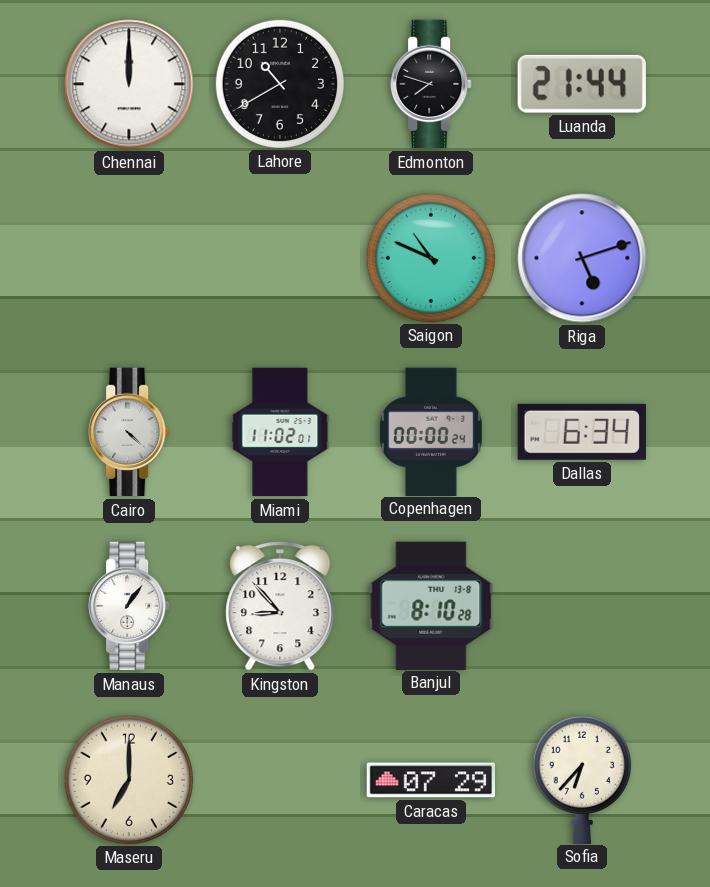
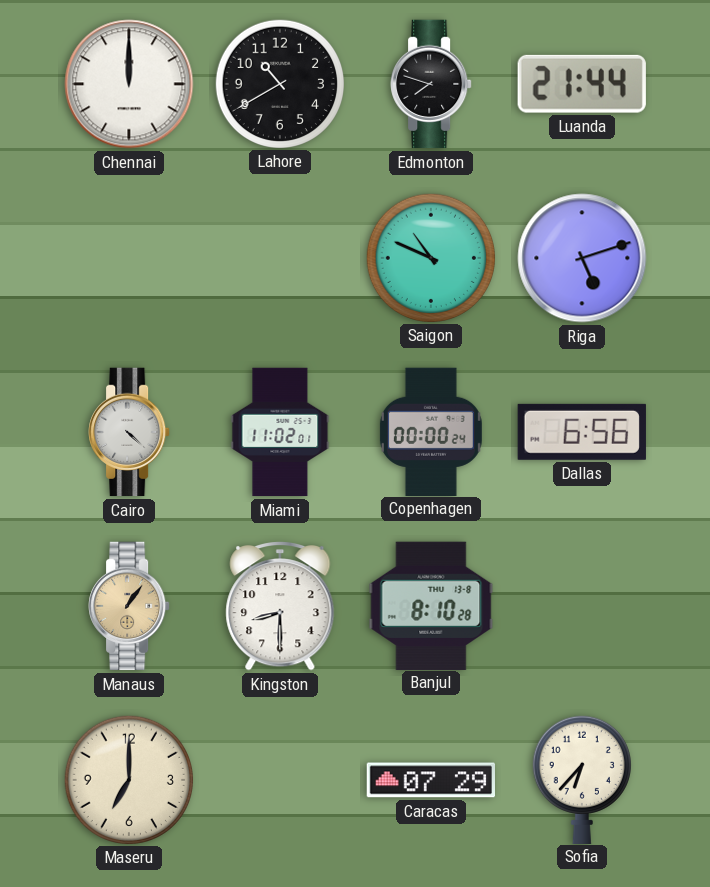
Dallas: 6:34 -> 6:56 (582, 432)
Manaus dial: white -> champagne (129, 606)
Kingston: 8:53 -> 8:30 (280, 607)
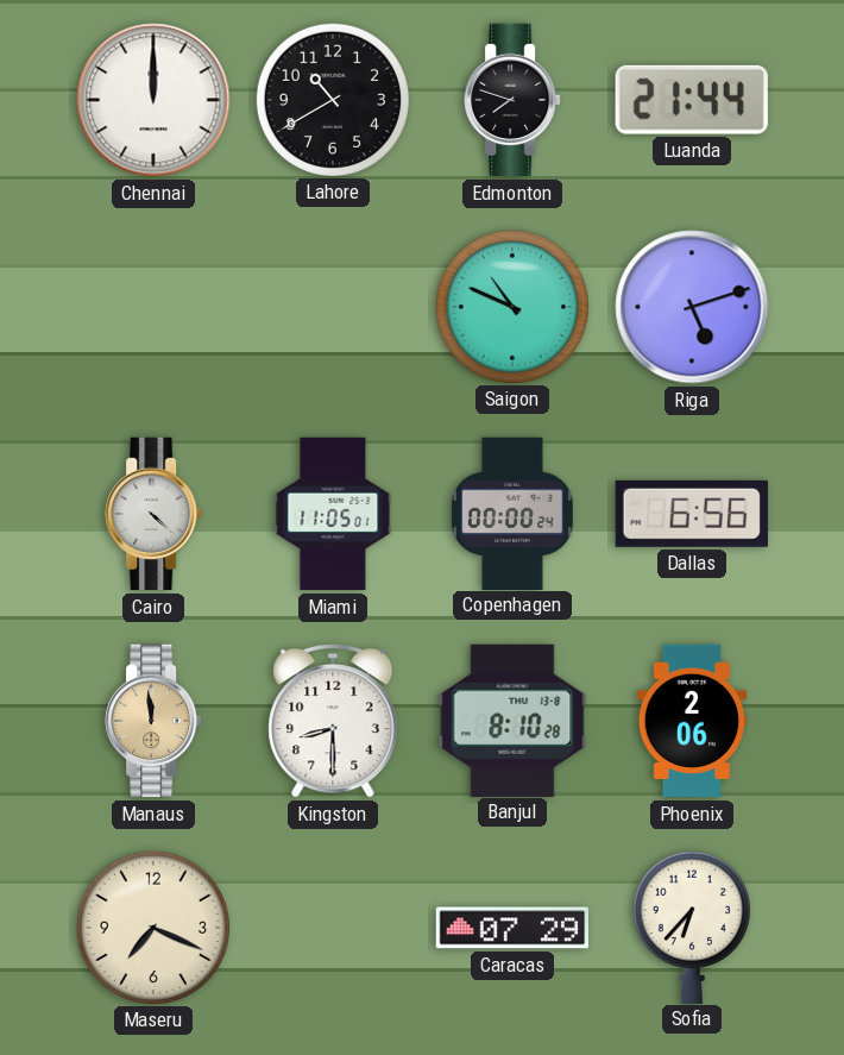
Miami: 11:02 -> 11:05 (333, 514)
Manaus: 1:06 -> 11:59 (153, 721)
Phoenix: none -> 2:06 (692, 721)
Maseru: 7:00 -> 7:19 (152, 927)
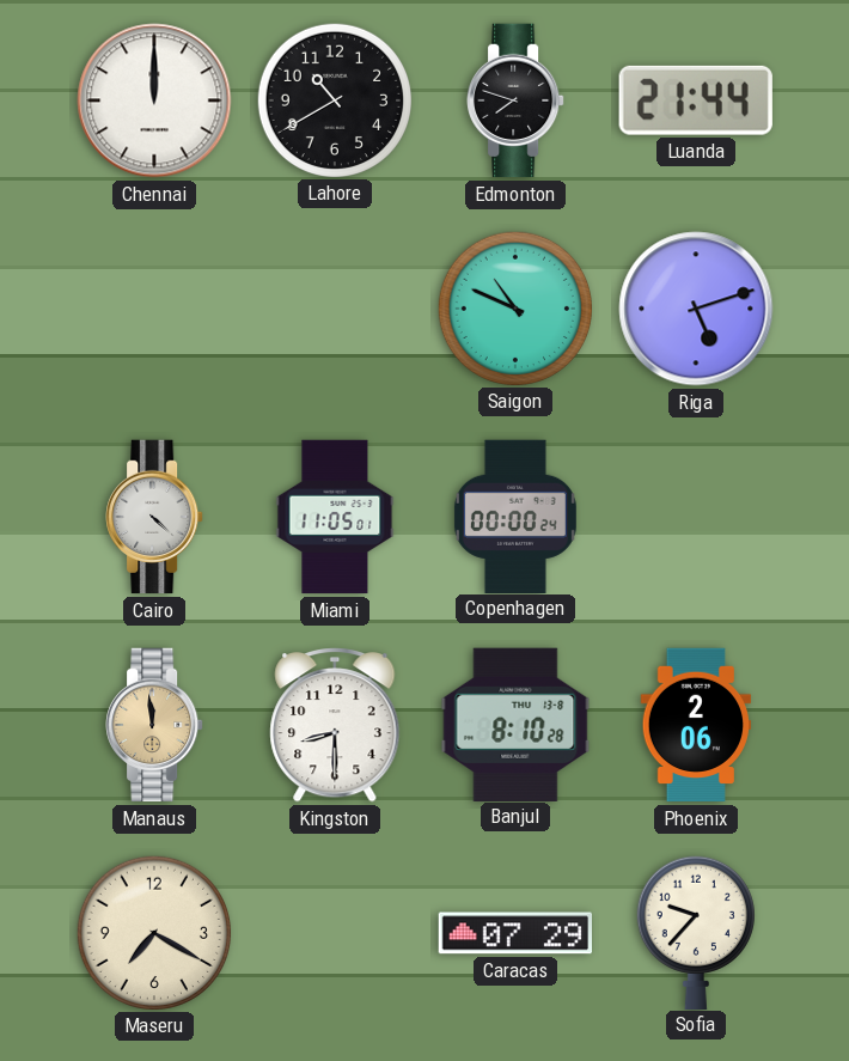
Dallas: 6:56 -> none (692, 514)
Maseru: 7:19 -> 7:20 (153, 932)
Sofia: 6:37 -> 9:37 (696, 932)
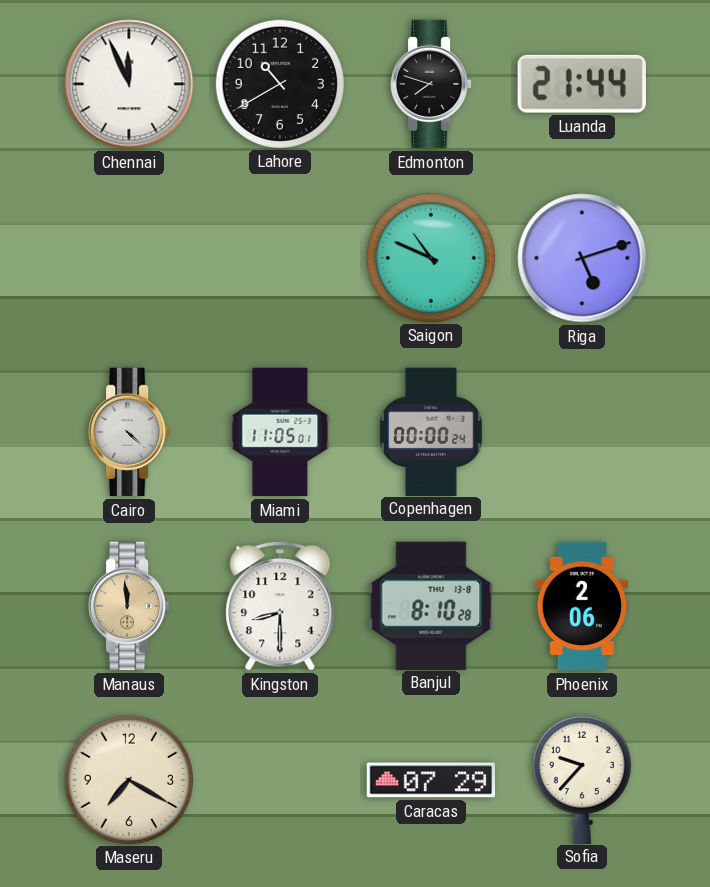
Chennai: 12:00 -> 11:56 (129, 84)
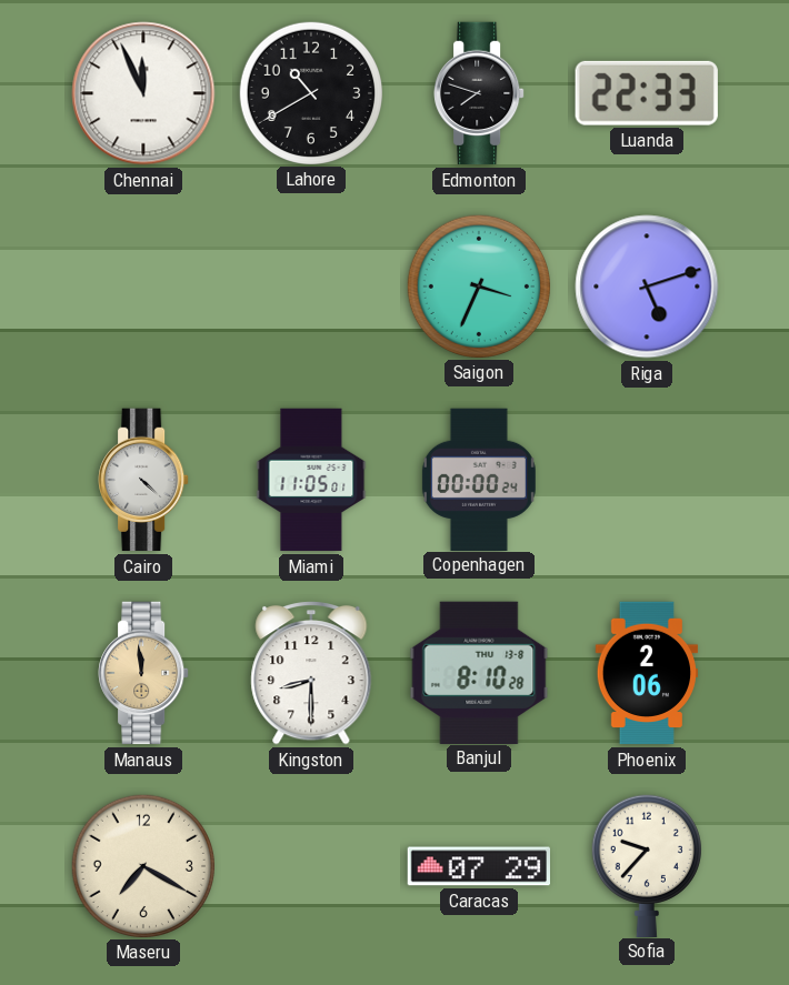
Luanda: 21:44 -> 22:33 (647, 93)
Saigon: 10:49 -> 3:34 (478, 285)
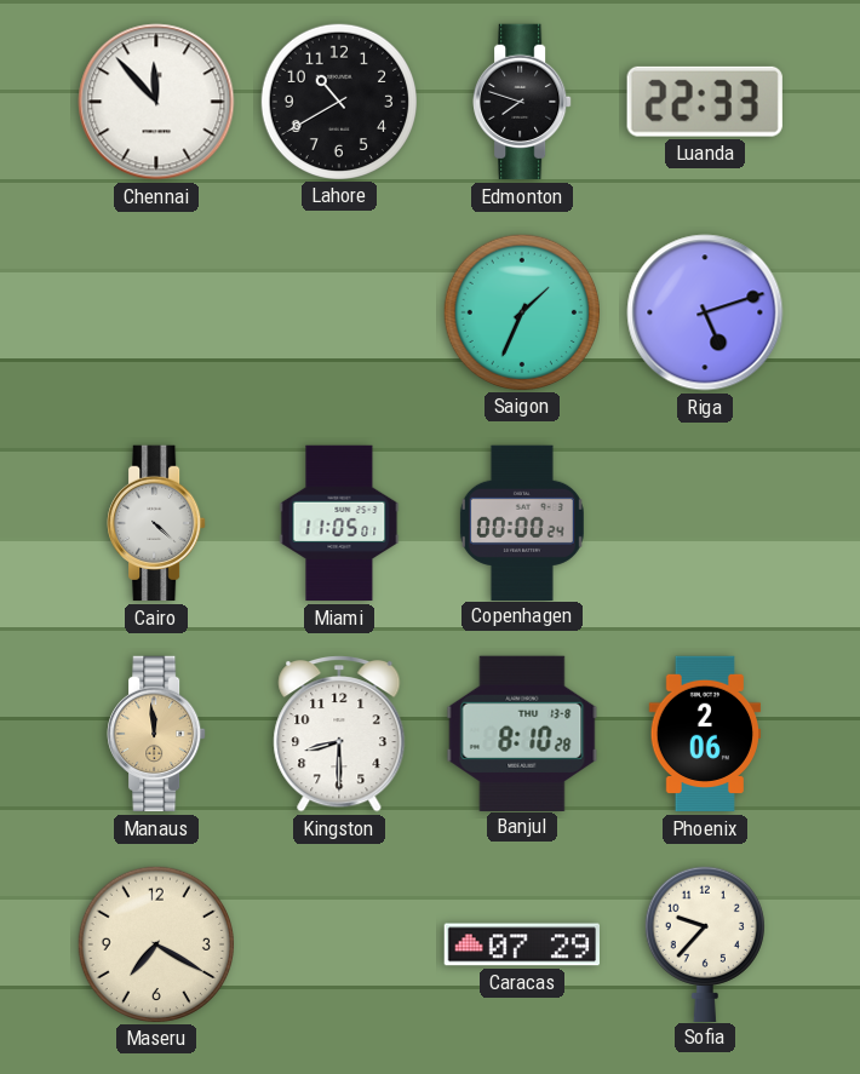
Chennai: 11:56 -> 11:53 (156, 102)
Saigon: 3:34 -> 1:34 (521, 311)
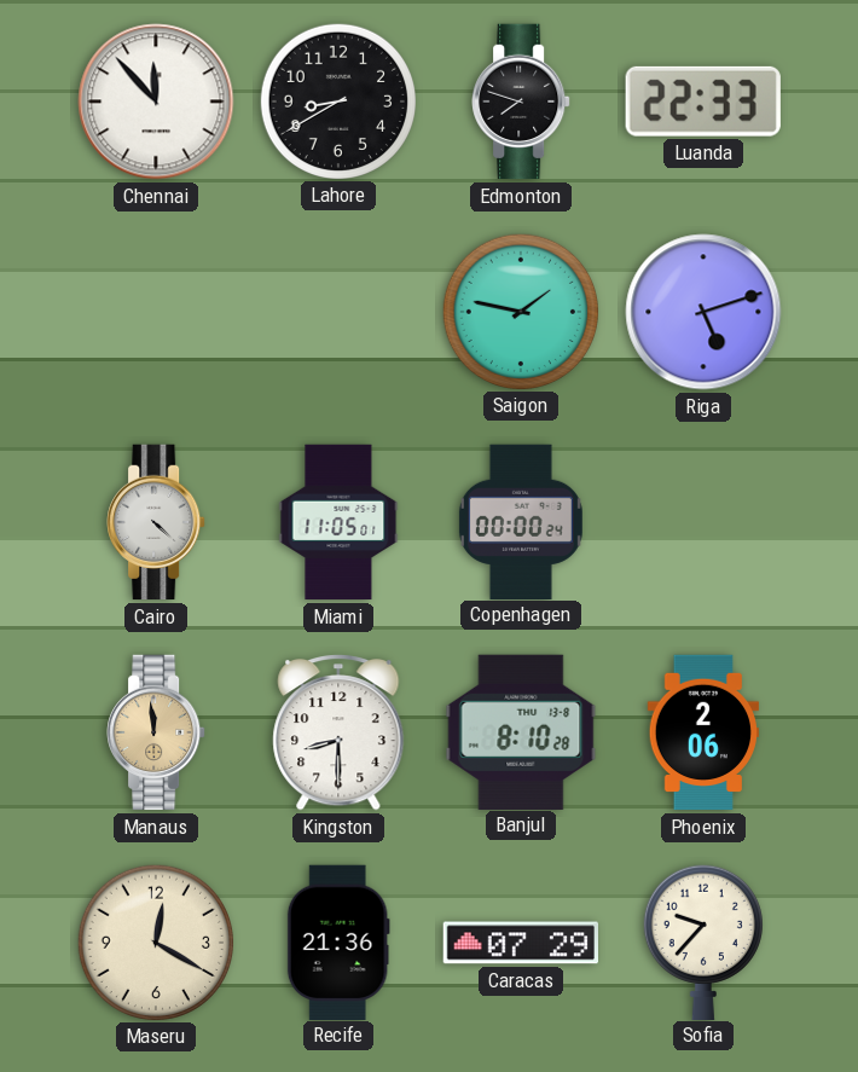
Lahore: 10:40 -> 8:40 (337, 100)
Saigon: 1:34 -> 1:47 (520, 311)
Maseru: 7:20 -> 12:20 (155, 941)
Recife: none -> 21:36 (338, 941)
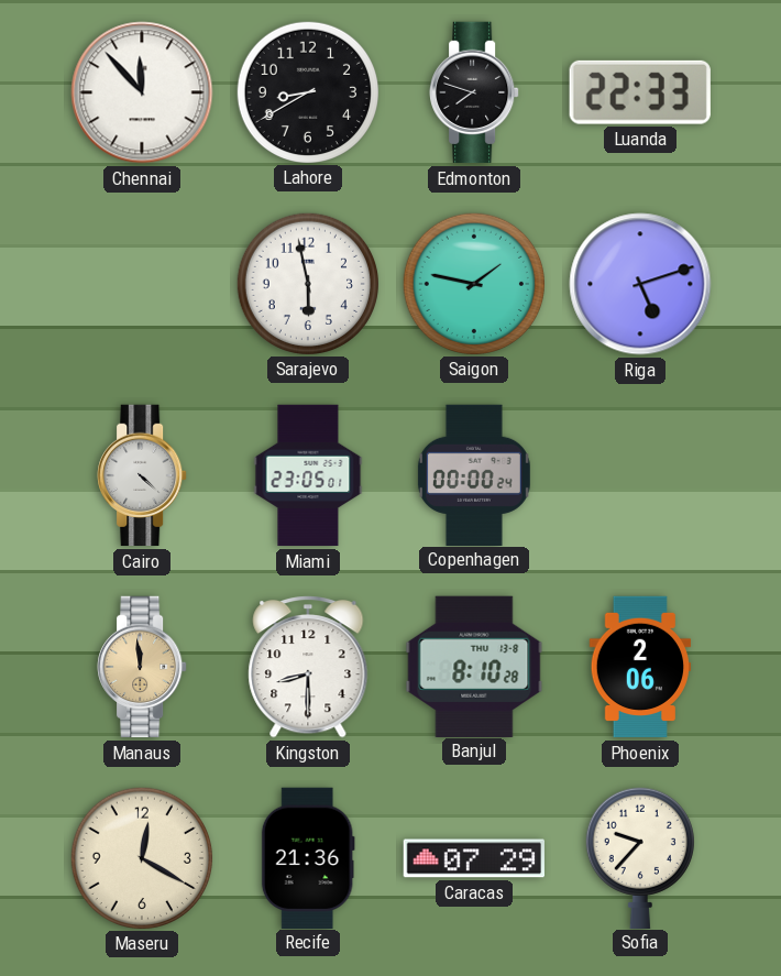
Sarajevo: none -> 5:58 (307, 283)
Miami: 11:05 -> 23:05 (308, 475)
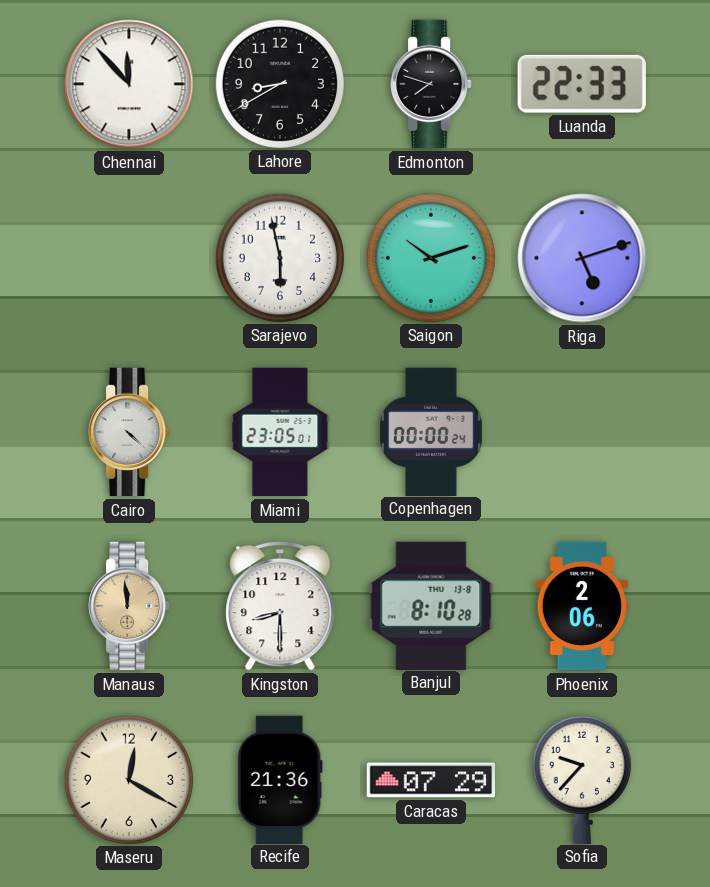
Saigon: 1:47 -> 10:12 (430, 257)
